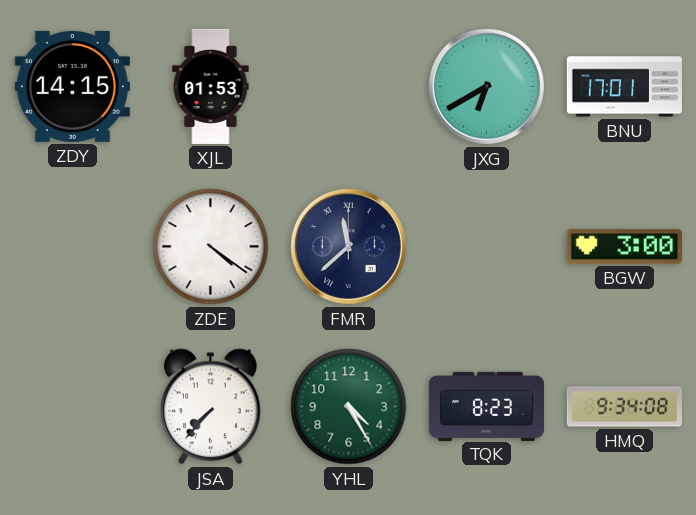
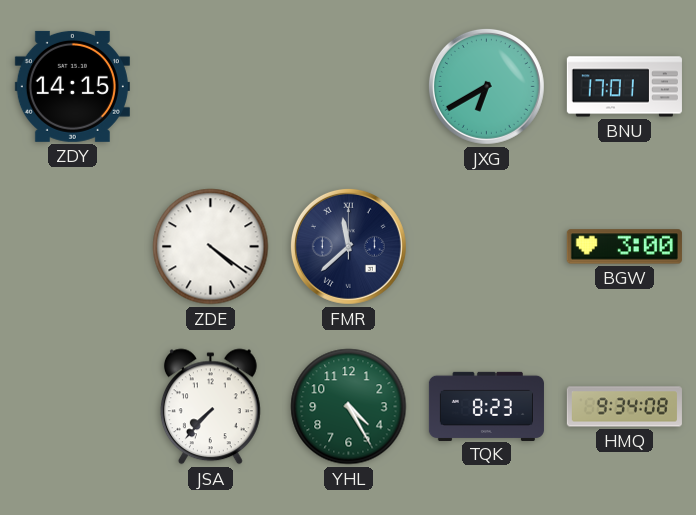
XJL: 01:53 -> none (211, 86)
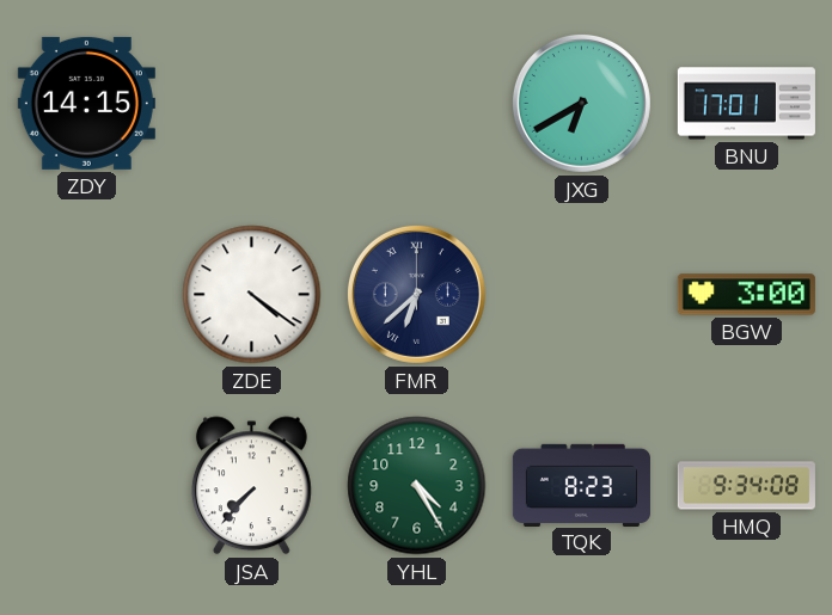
FMR: 11:38 -> 6:38 (416, 294)
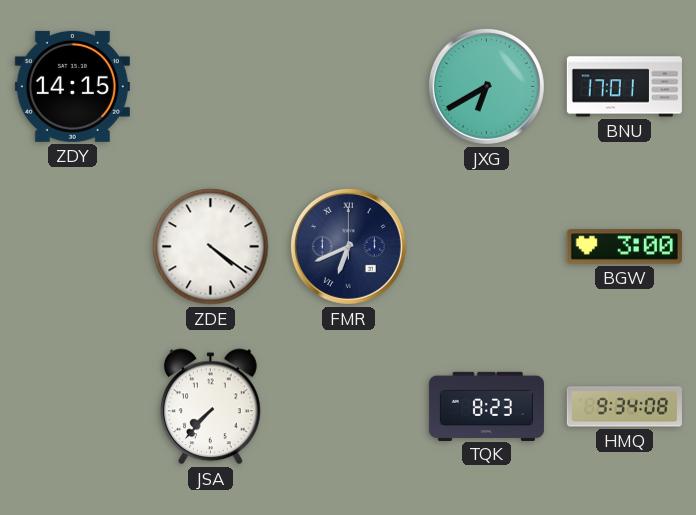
FMR: 6:38 -> 6:41 (348, 246)
YHL: 4:25 -> none (417, 486)
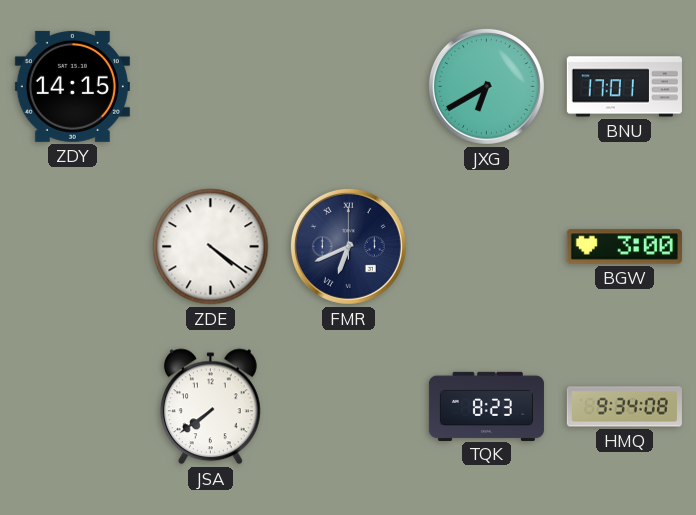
JSA: 7:37 -> 7:39 (210, 407)
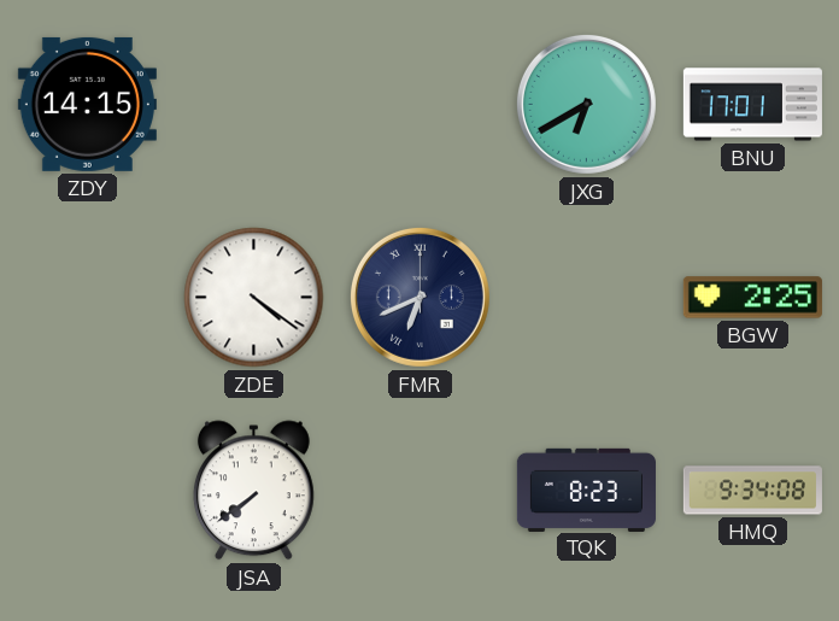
BGW: 3:00 -> 2:25 (752, 298)
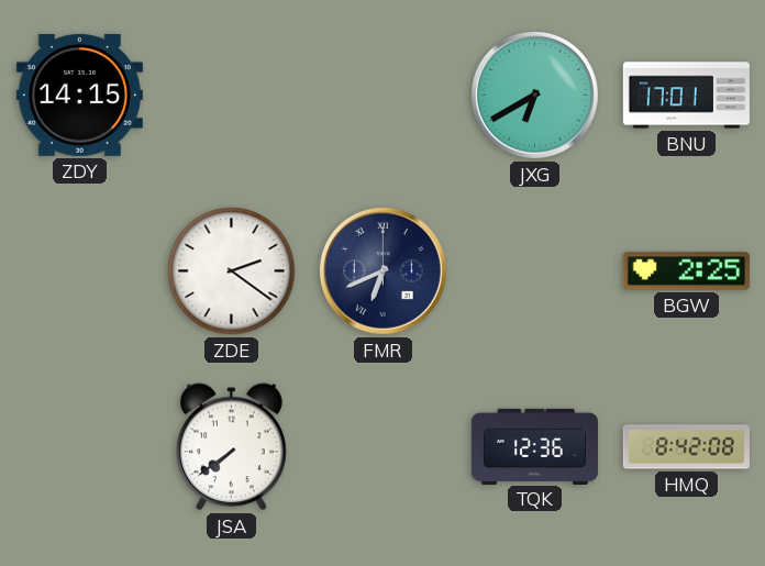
ZDE: 4:21 -> 2:21 (232, 271)
TQK: 8:23 -> 12:36 (534, 446)
HMQ: 9:34 -> 8:42 (686, 447)
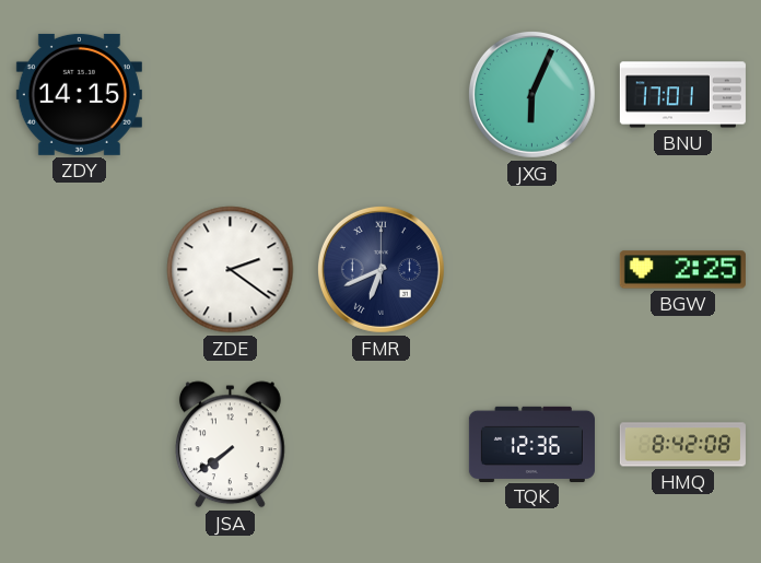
JXG: 6:40 -> 6:04 (531, 94)
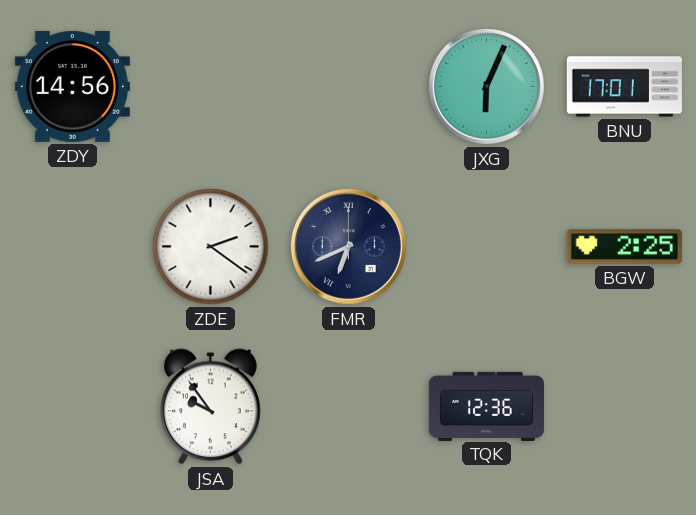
ZDY: 14:15 -> 14:56 (72, 86)
JSA: 7:39 -> 9:54 (210, 407)
HMQ: 8:42 -> none (682, 445)
